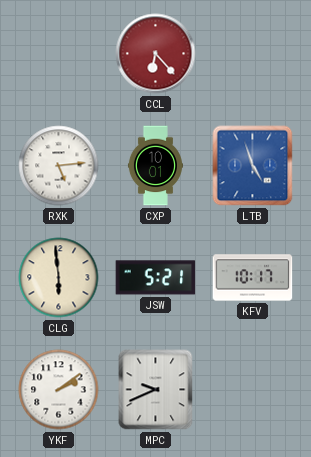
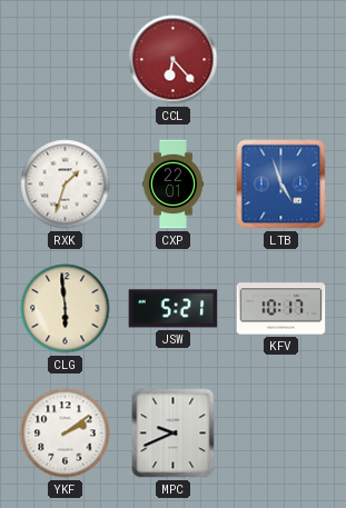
RXK: 5:14 -> 1:33 (66, 185)
CXP: 10:01 -> 22:01 (172, 185)
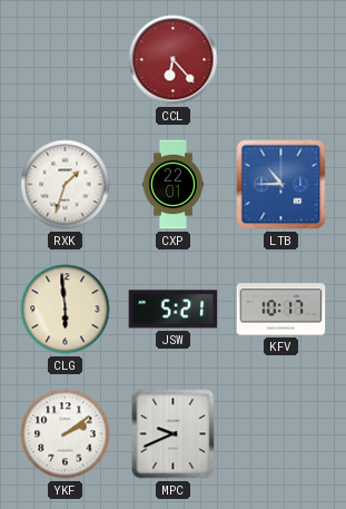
LTB: 4:57 -> 10:45 (281, 185)
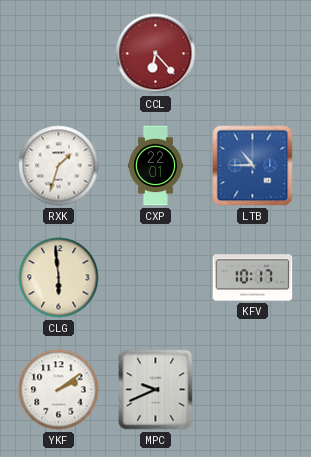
JSW: 5:21 -> none (174, 310)
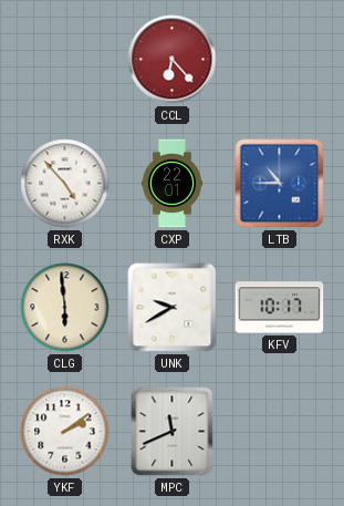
RXK: 1:33 -> 4:53 (65, 184)
UNK: none -> 9:40 (173, 308)
MPC: 9:41 -> 11:41 (173, 432)
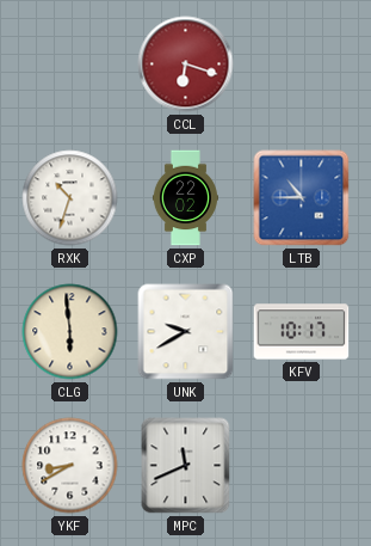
CCL: 6:23 -> 6:18 (186, 65)
RXK: 4:53 -> 10:33 (70, 198)
CXP: 22:01 -> 22:02 (185, 198)
YKF: 2:09 -> 8:40 (70, 466)
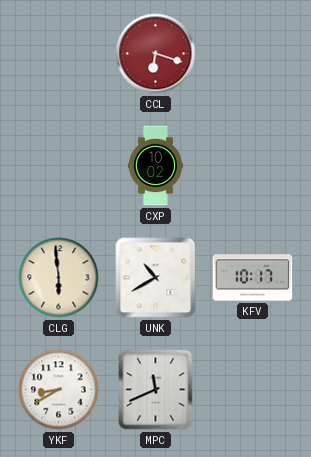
RXK: 10:33 -> none (70, 198)
CXP: 22:02 -> 10:02 (155, 166)
LTB: 10:45 -> none (302, 198)
UNK: 9:40 -> 10:40 (156, 278)
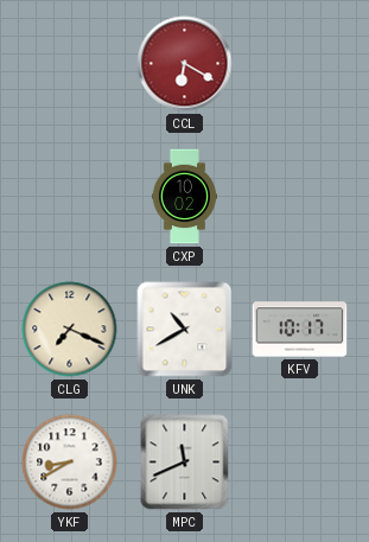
CCL: 6:18 -> 6:20 (185, 64)
CLG: 5:59 -> 7:19 (70, 330)
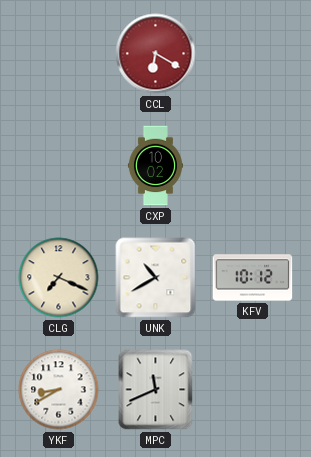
KFV: 10:17 -> 10:12 (253, 278)
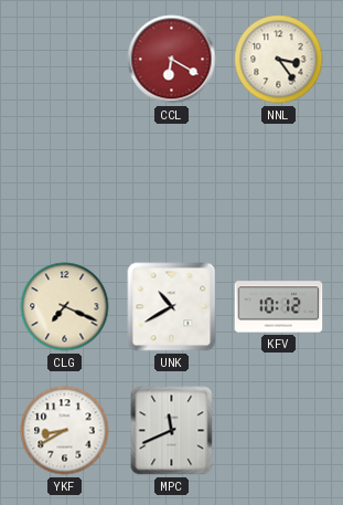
NNL: none -> 3:24 (279, 60)
CXP: 10:02 -> none (155, 166)
